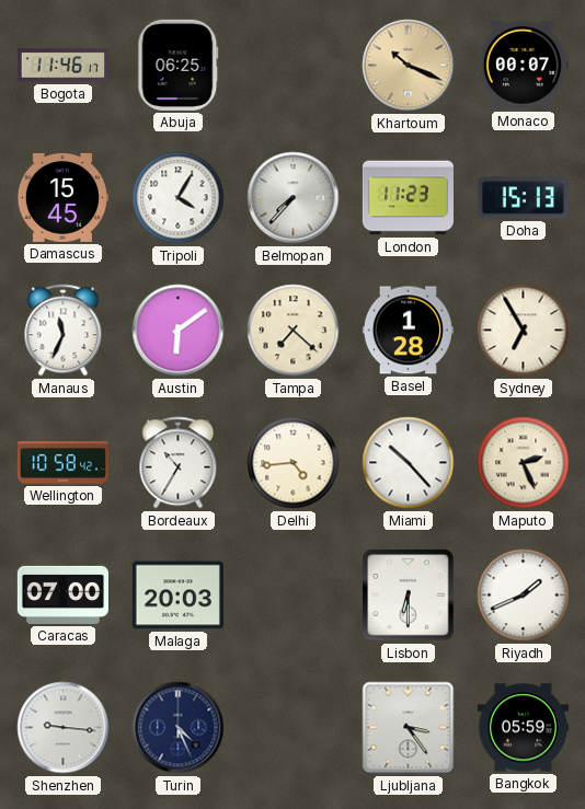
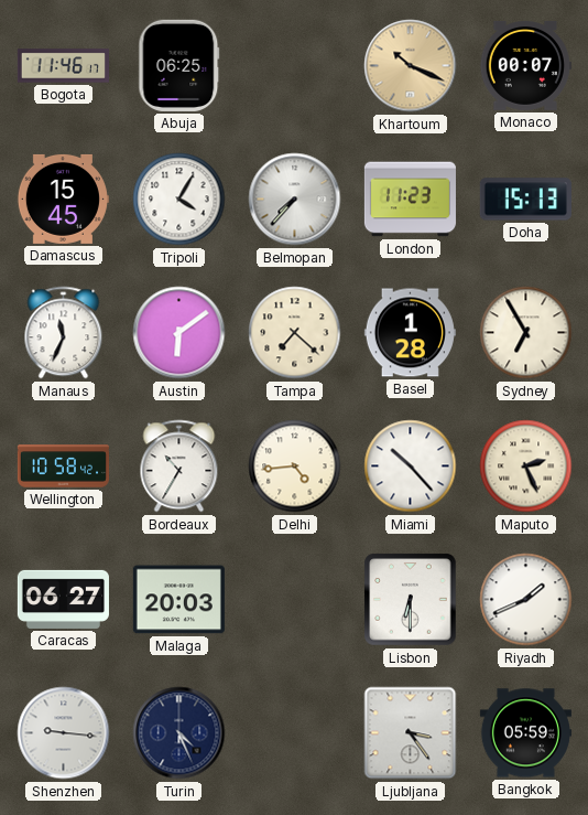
Caracas: 07:00 -> 06:27 (63, 599)
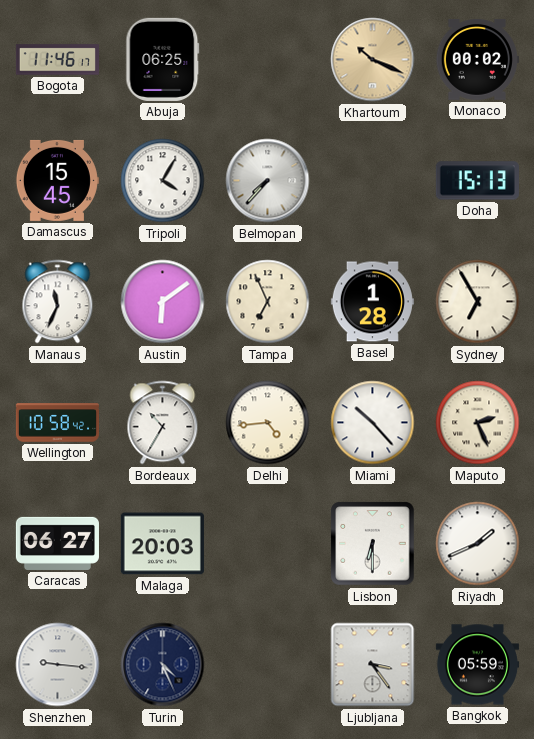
Monaco: 00:07 -> 00:02 (477, 60)
London: 11:23 -> none (410, 200)
Tampa: 7:22 -> 6:56 (268, 302)
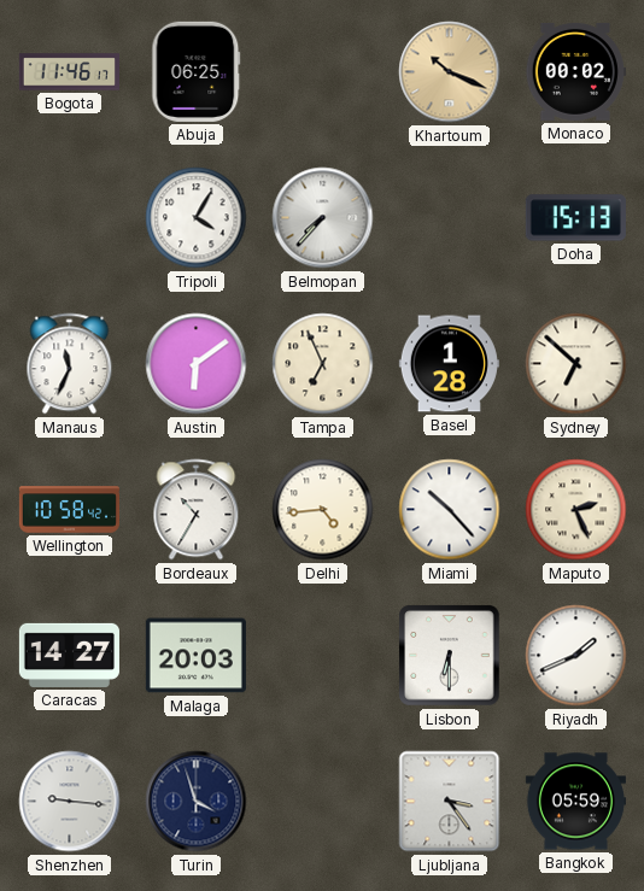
Damascus: 15:45 -> none (57, 180)
Sydney: 6:55 -> 6:52 (576, 364)
Caracas: 06:27 -> 14:27 (69, 655)
Turin: 4:26 -> 3:57 (197, 802)
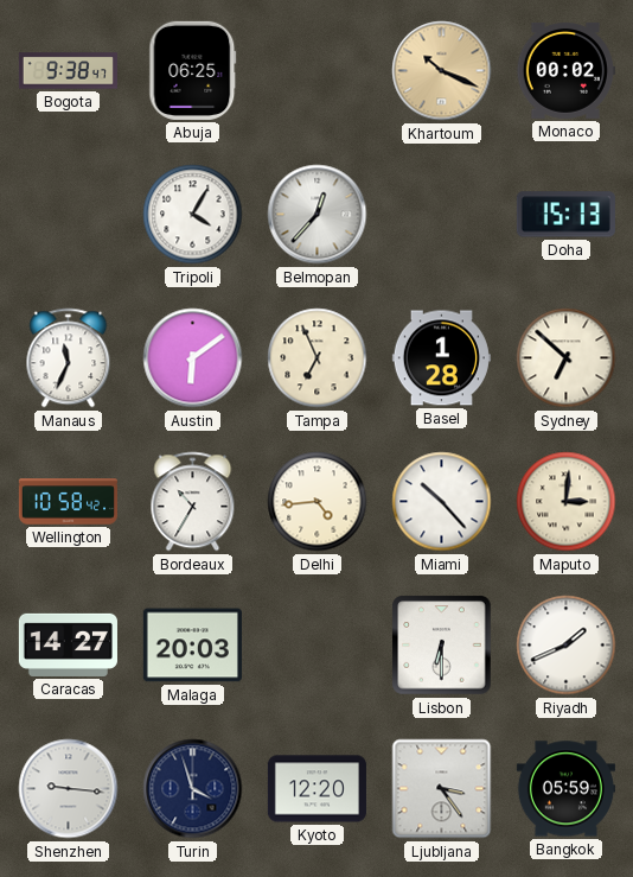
Bogota: 11:46 -> 9:38 (68, 71)
Belmopan: 7:37 -> 12:37 (318, 215)
Maputo: 2:26 -> 3:01 (567, 502)
Kyoto: none -> 12:20 (316, 789)
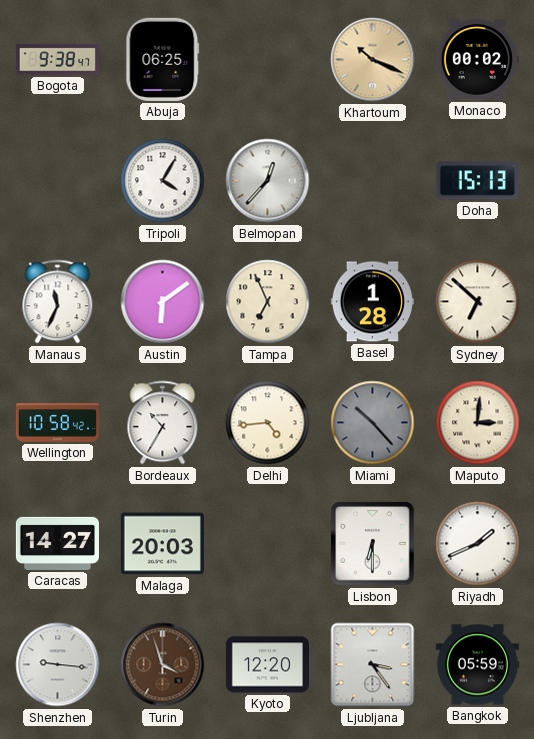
Miami dial: white -> grey (373, 423)
Turin dial: navy -> brown (163, 665)
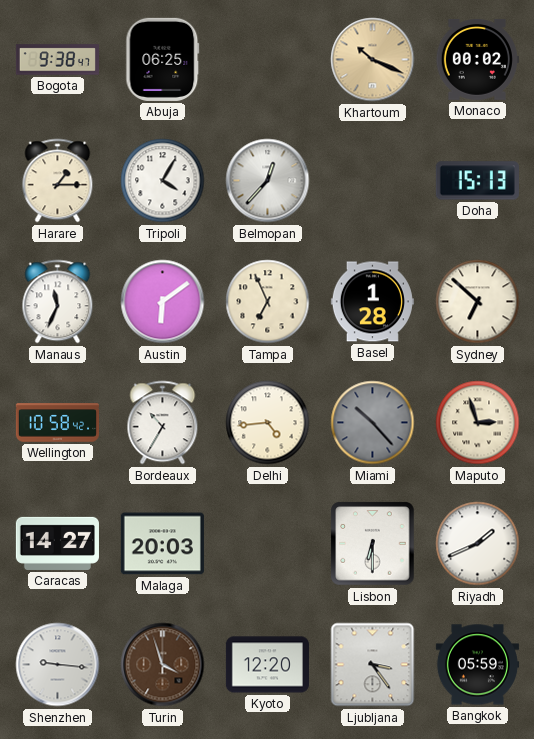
Harare: none -> 1:15 (58, 181)
Maputo: 3:01 -> 2:57 (478, 423)
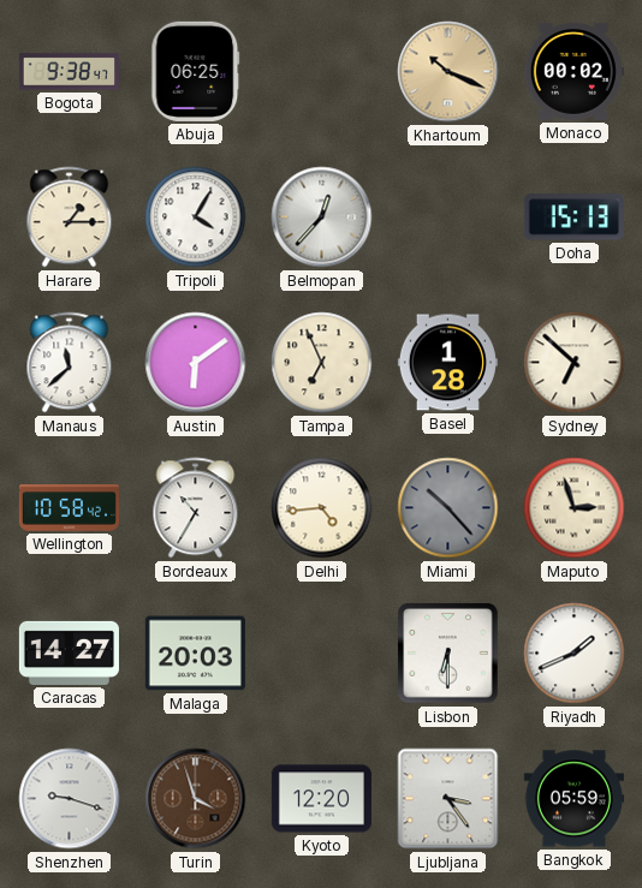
Manaus: 11:34 -> 11:38 (70, 363)
Shenzhen: 9:16 -> 9:18 (70, 799)
